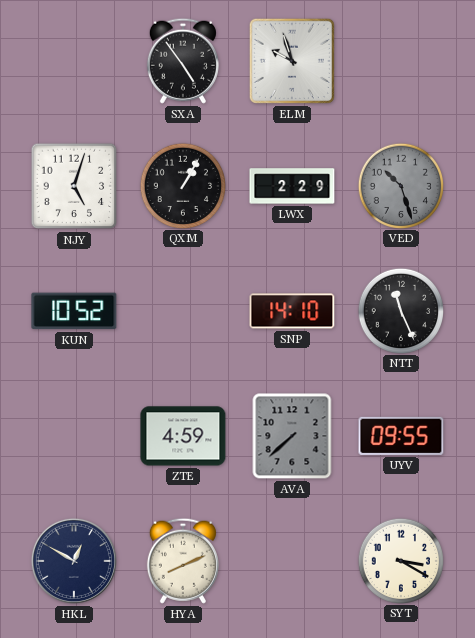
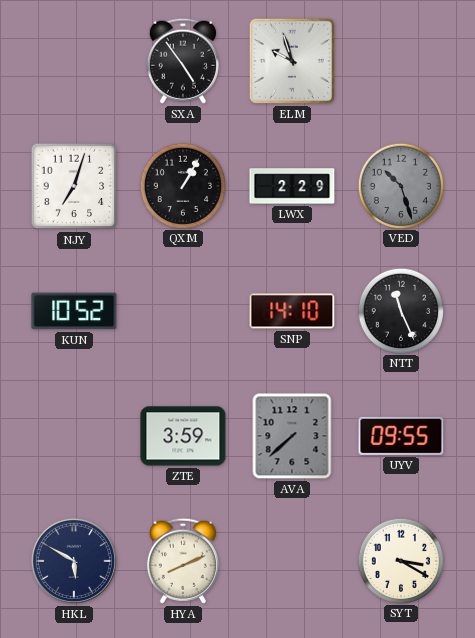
NJY: 5:03 -> 7:03 (74, 186)
ZTE: 4:59 -> 3:59 (183, 436)
HKL: 12:50 -> 5:50 (74, 561)
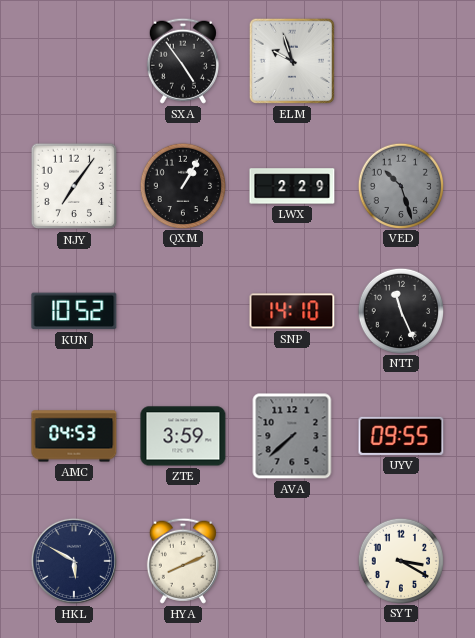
NJY: 7:03 -> 7:06 (74, 186)
AMC: none -> 04:53 (74, 436)
